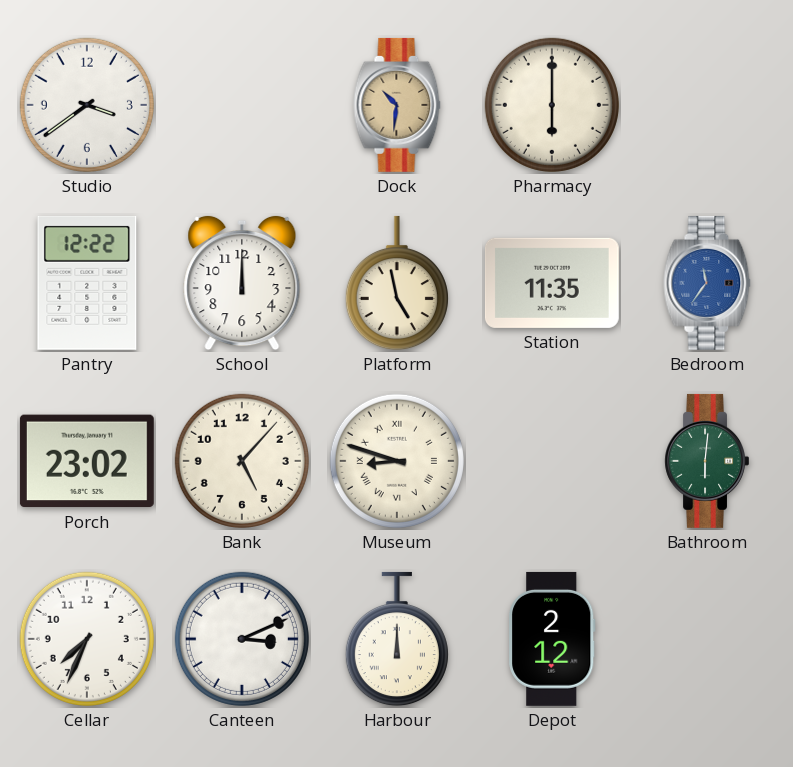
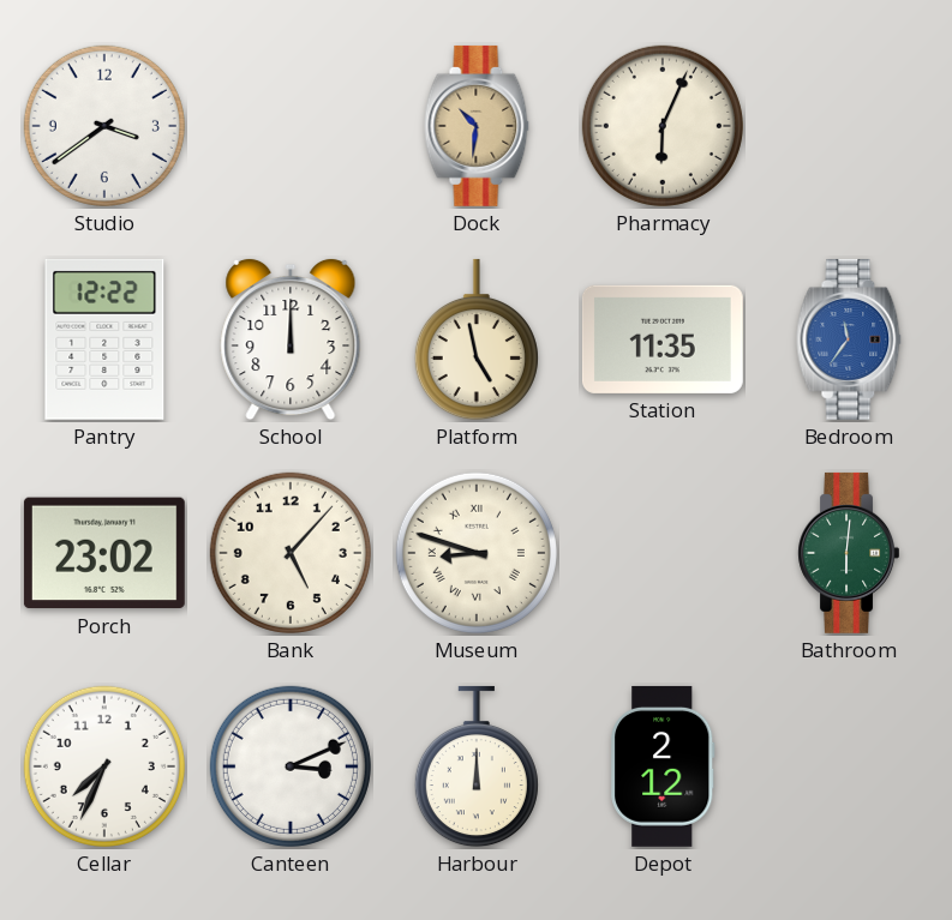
Pharmacy: 6:00 -> 6:04 (663, 126)
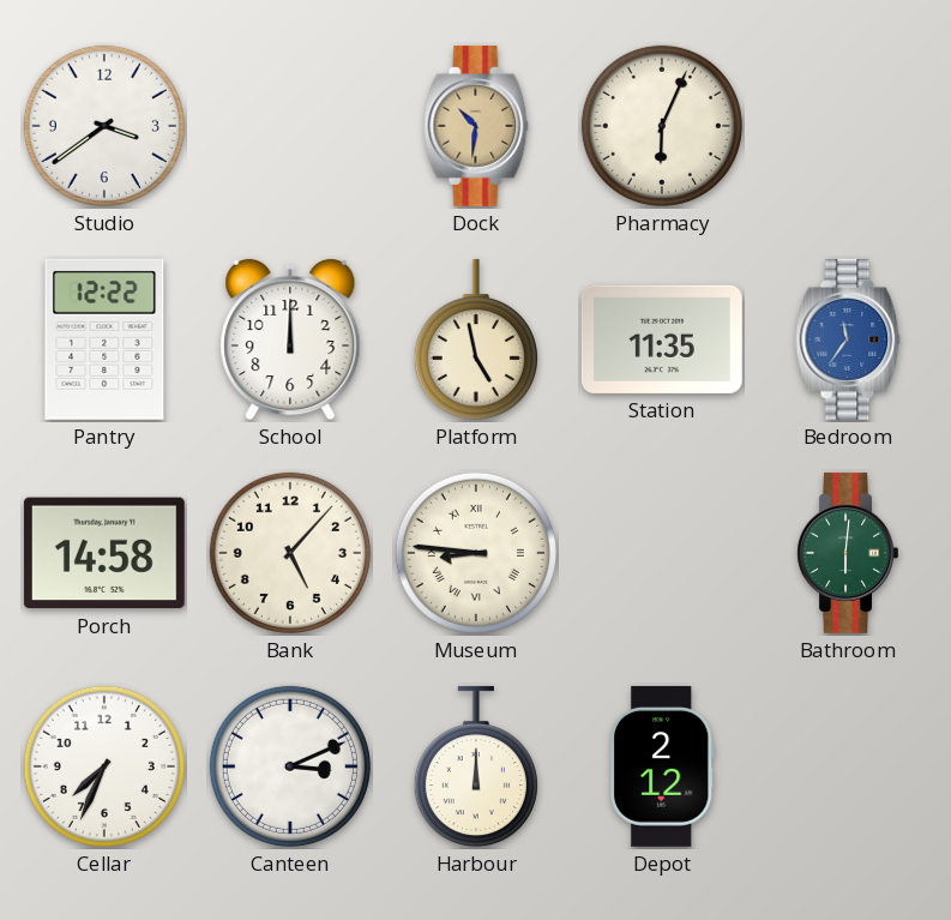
Porch: 23:02 -> 14:58 (104, 553)
Museum: 8:48 -> 8:46 (476, 553)
